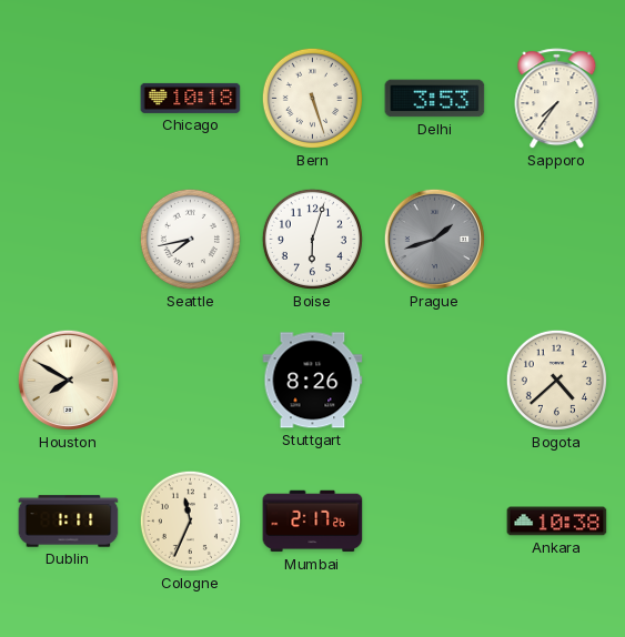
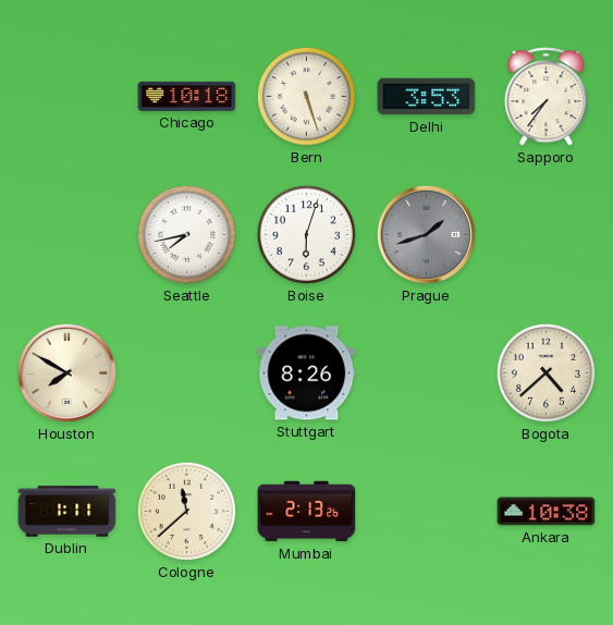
Cologne: 11:34 -> 11:38 (186, 511)
Mumbai: 2:17 -> 2:13 (307, 512)
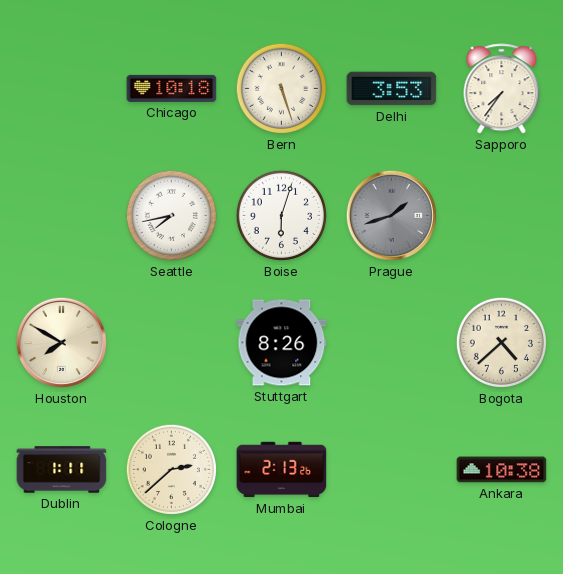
Cologne: 11:38 -> 2:38 (171, 469)
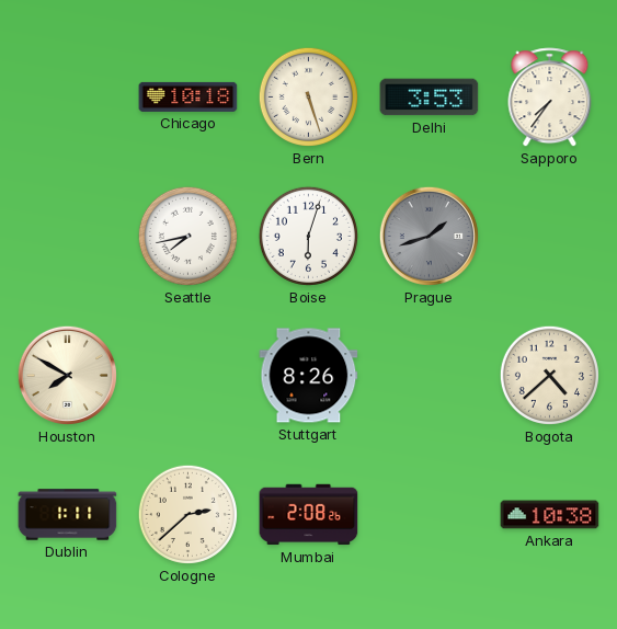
Mumbai: 2:13 -> 2:08 (309, 515)
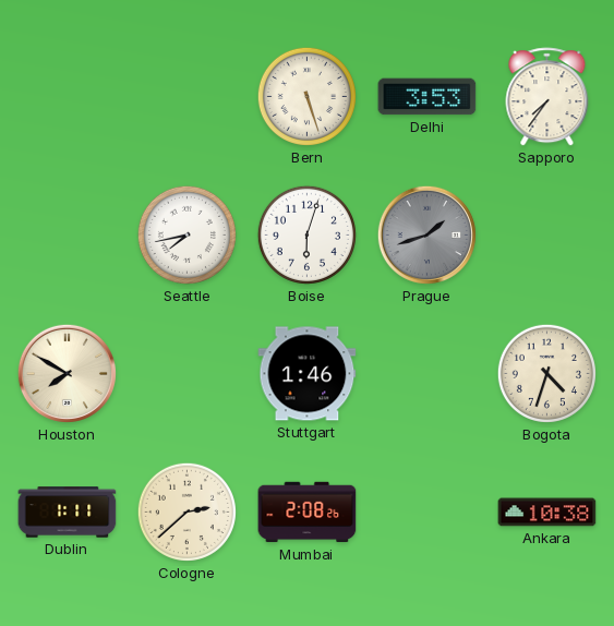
Chicago: 10:18 -> none (188, 96)
Stuttgart: 8:26 -> 1:46 (308, 374)
Bogota: 4:38 -> 4:33 (546, 373)
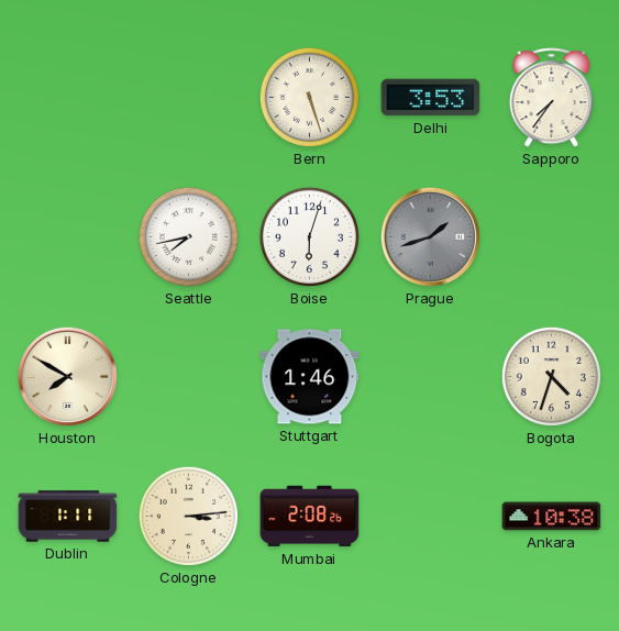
Cologne: 2:38 -> 3:14 (188, 516)
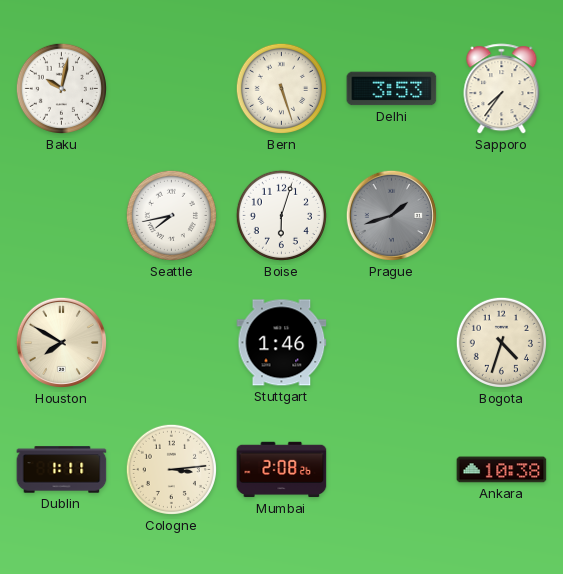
Baku: none -> 10:02 (61, 88)
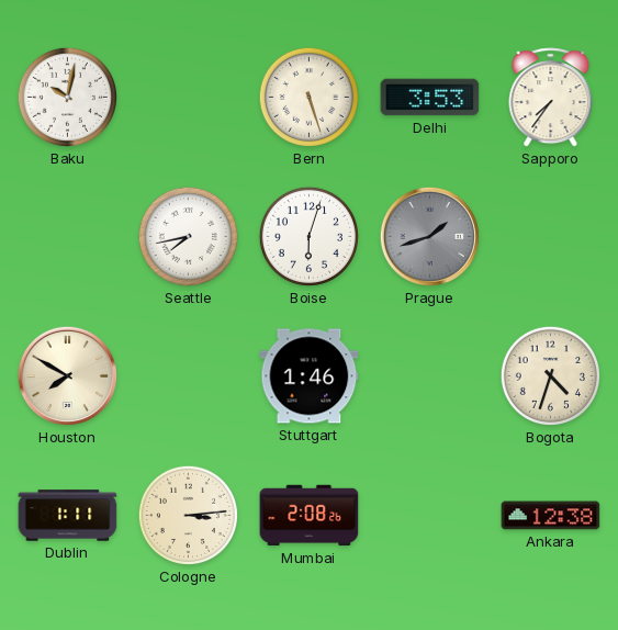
Ankara: 10:38 -> 12:38 (551, 516)
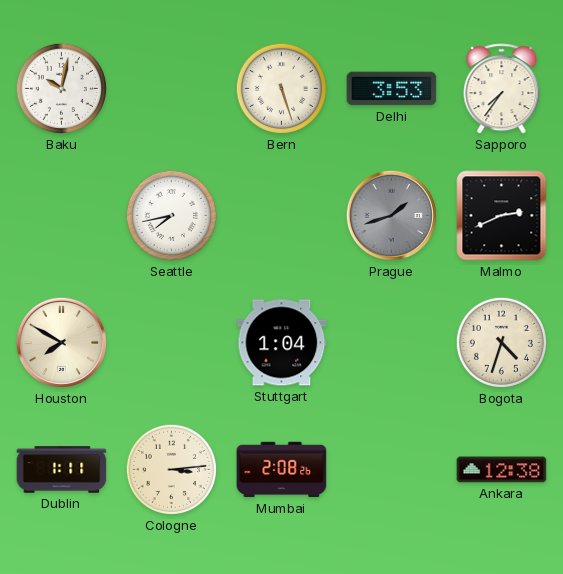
Boise: 6:03 -> none (308, 236)
Malmo: none -> 2:41 (502, 216)
Stuttgart: 1:46 -> 1:04 (282, 343)
